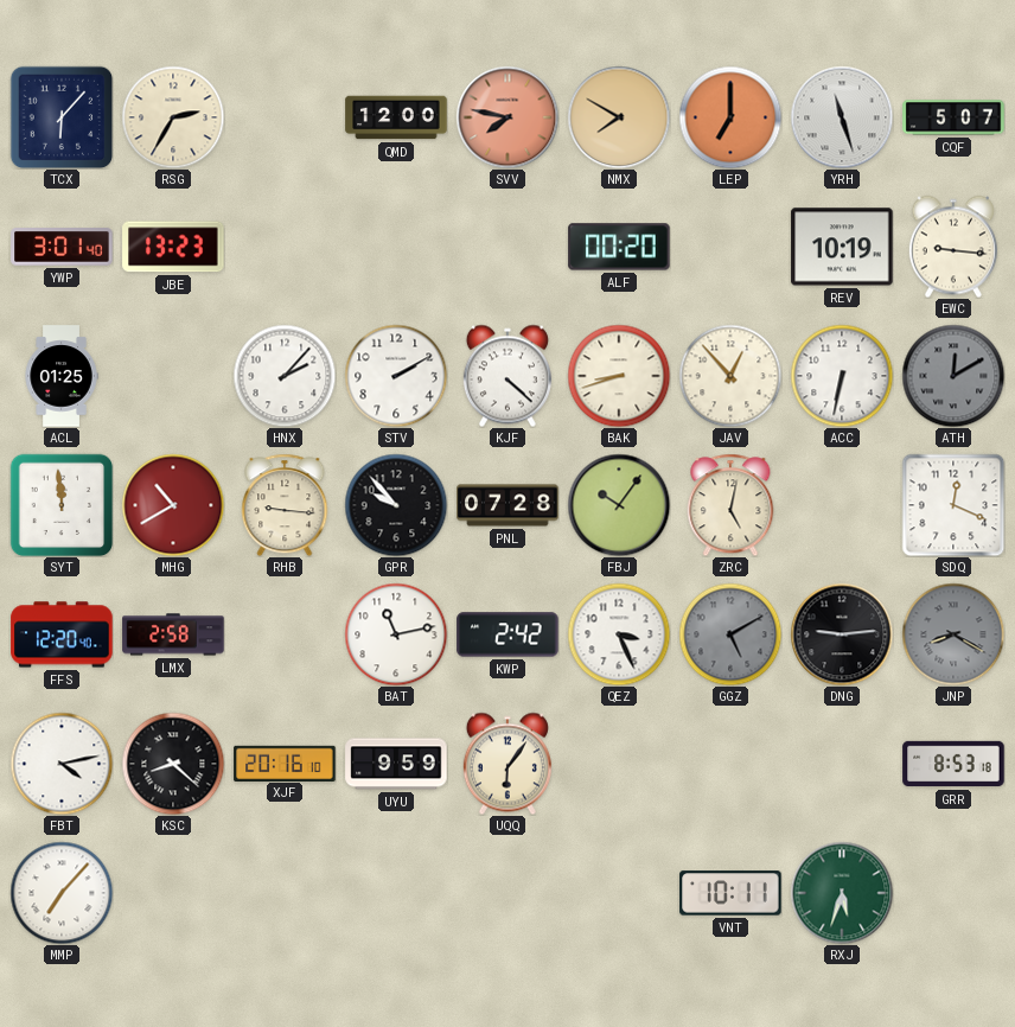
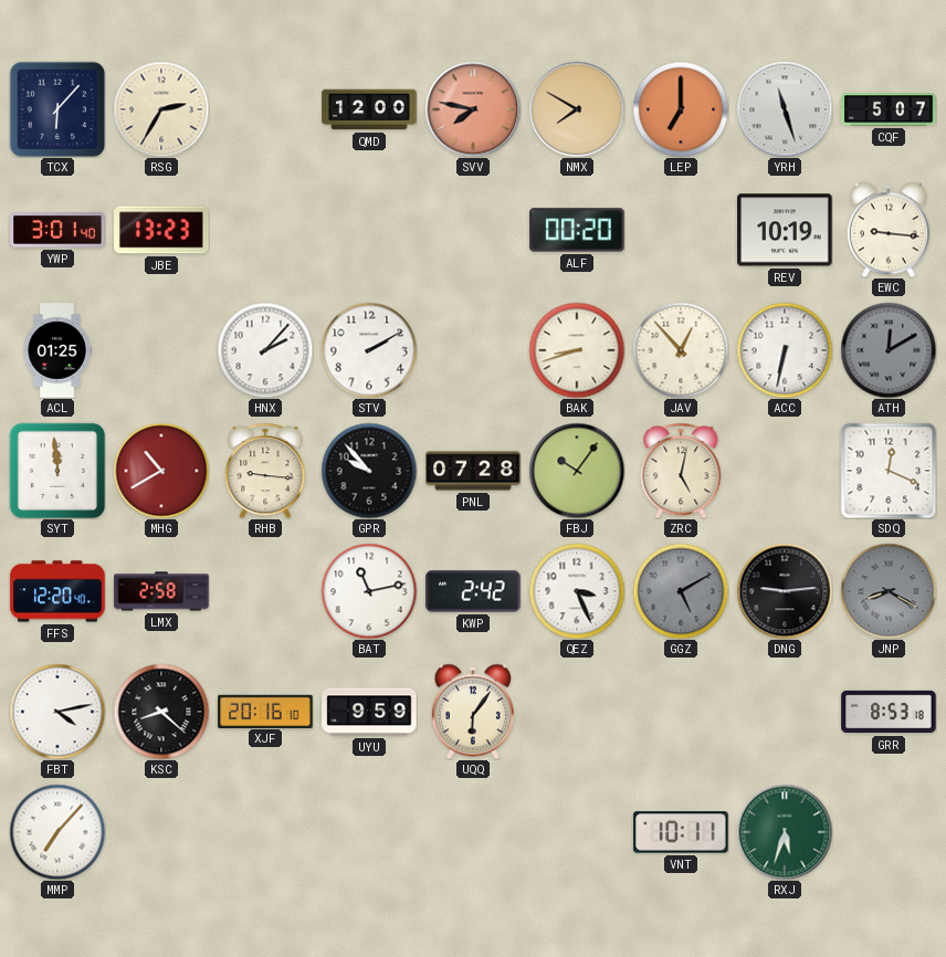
KJF: 4:22 -> none (507, 376)
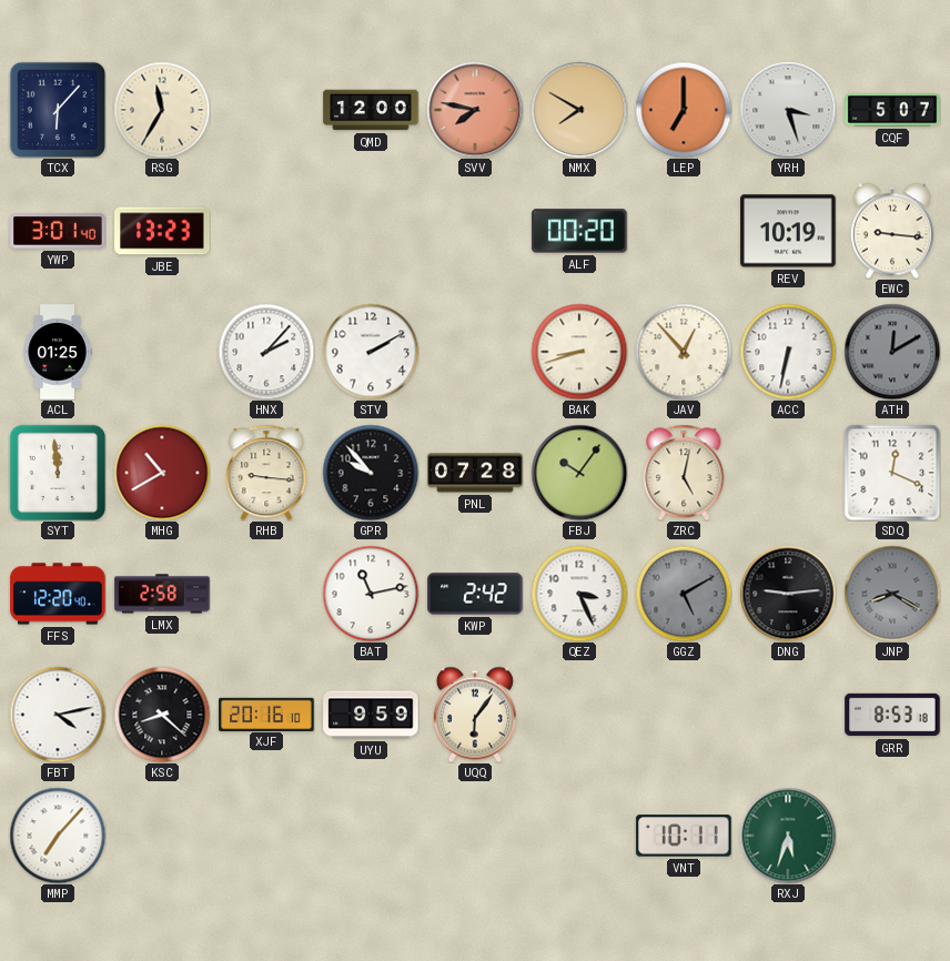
RSG: 2:35 -> 11:35 (162, 110)
YRH: 11:27 -> 3:27 (788, 110)
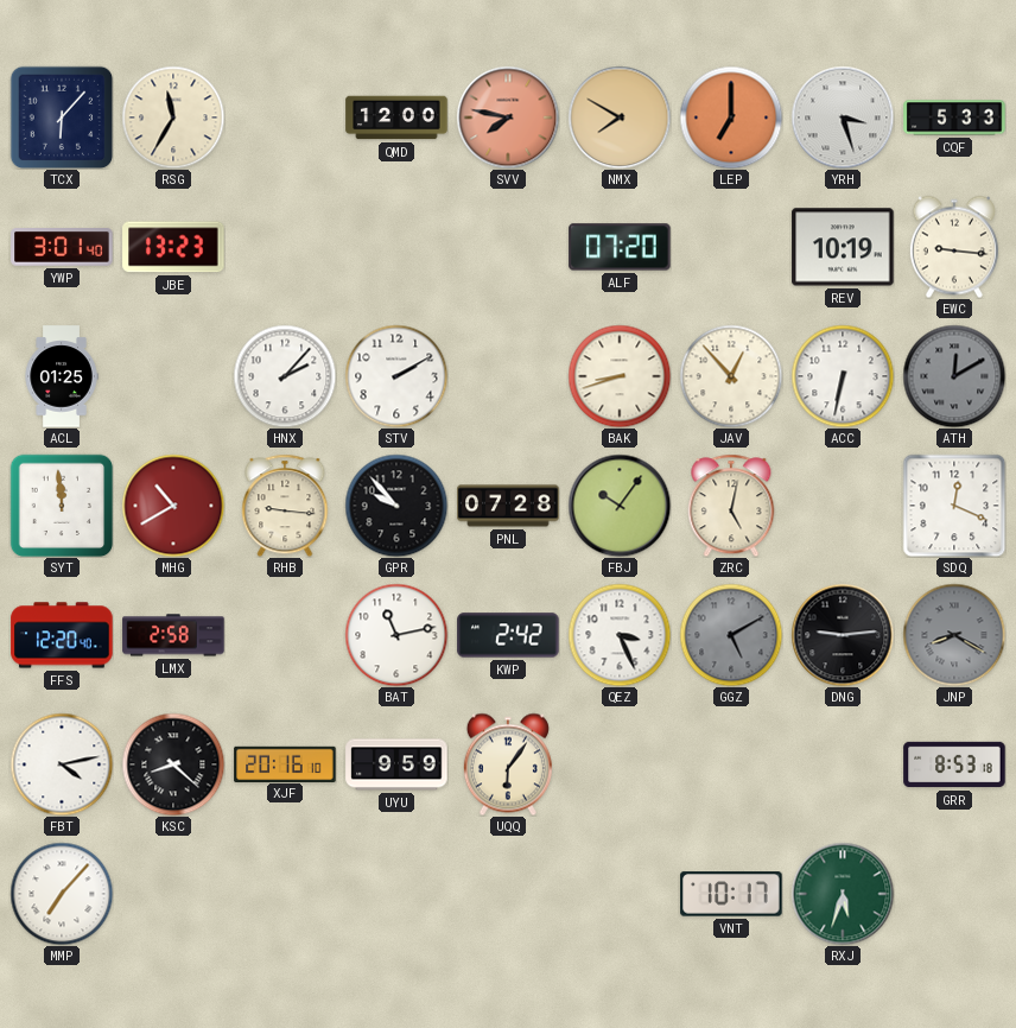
CQF: 5:07 -> 5:33 (954, 118)
ALF: 00:20 -> 07:20 (620, 247)
VNT: 10:11 -> 10:17 (731, 894)
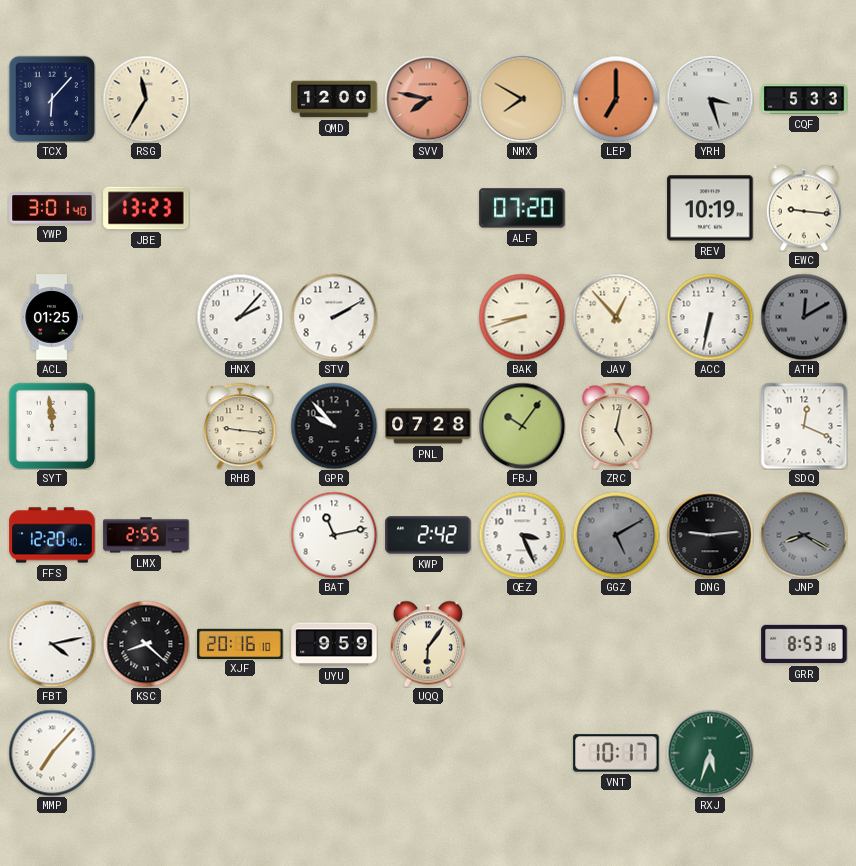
MHG: 10:40 -> none (173, 506)
LMX: 2:58 -> 2:55 (146, 535)
